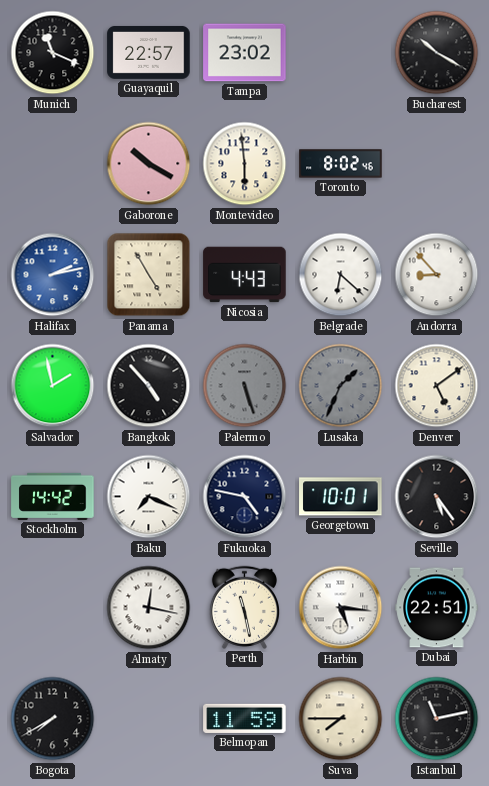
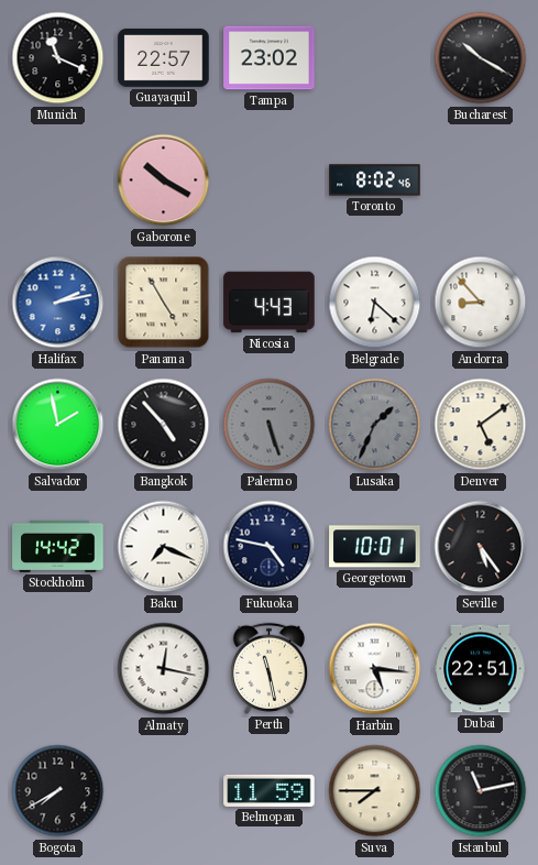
Montevideo: 5:59 -> none (245, 164)
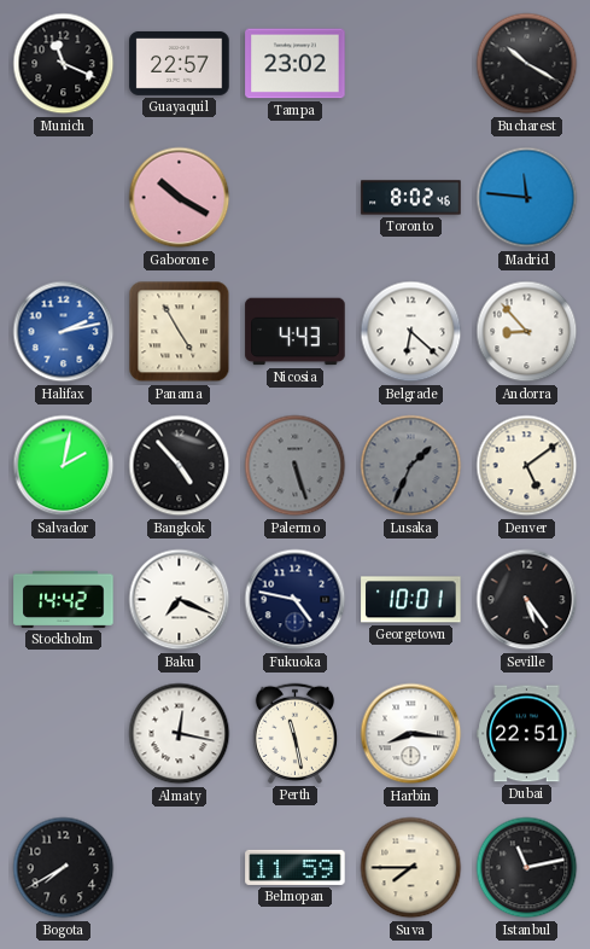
Madrid: none -> 11:46 (527, 198)
Salvador: 1:58 -> 2:02 (64, 466)
Harbin: 5:16 -> 8:16 (411, 734)
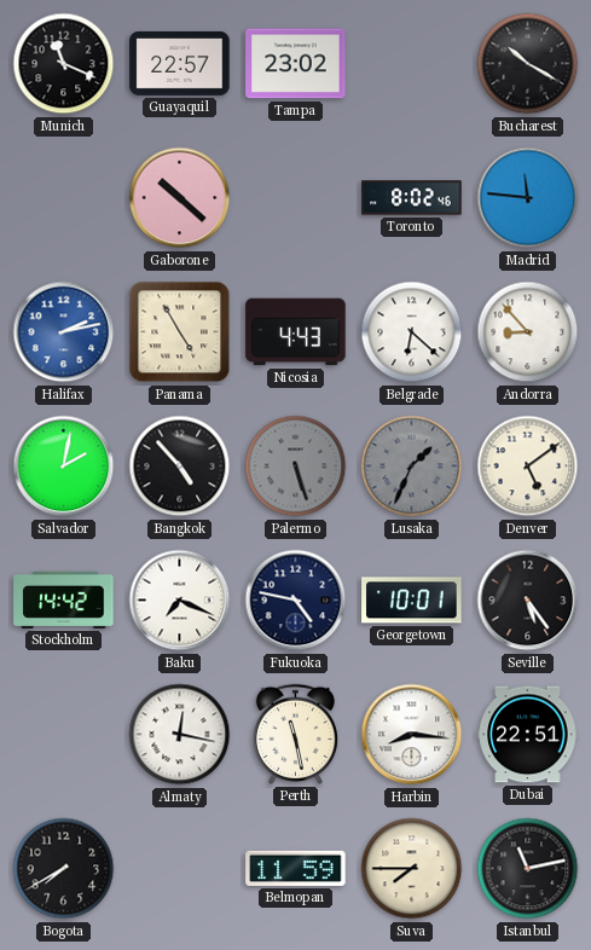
Gaborone: 10:20 -> 10:22 (180, 198)
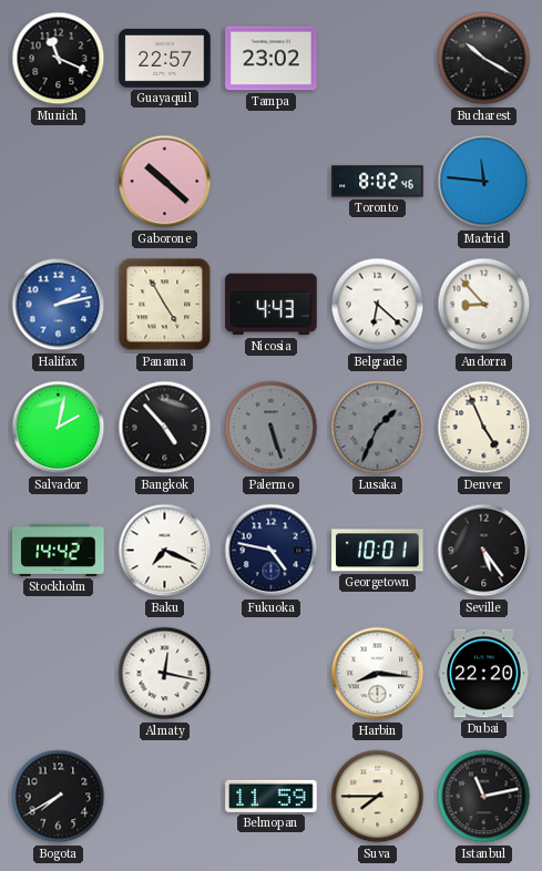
Denver: 5:09 -> 4:56 (484, 428)
Perth: 11:28 -> none (295, 734)
Dubai: 22:51 -> 22:20 (484, 674)
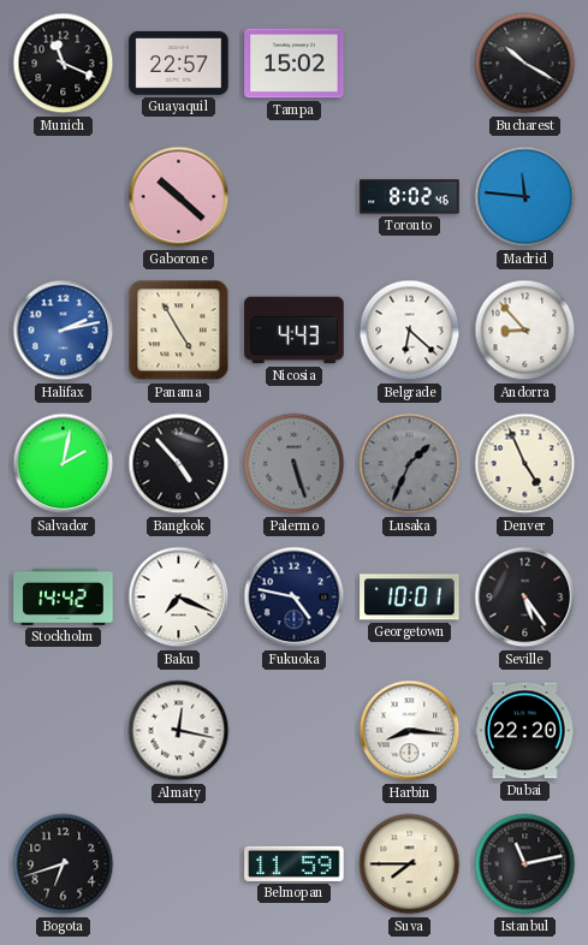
Tampa: 23:02 -> 15:02 (295, 64)
Bogota: 7:40 -> 6:42 (64, 864)
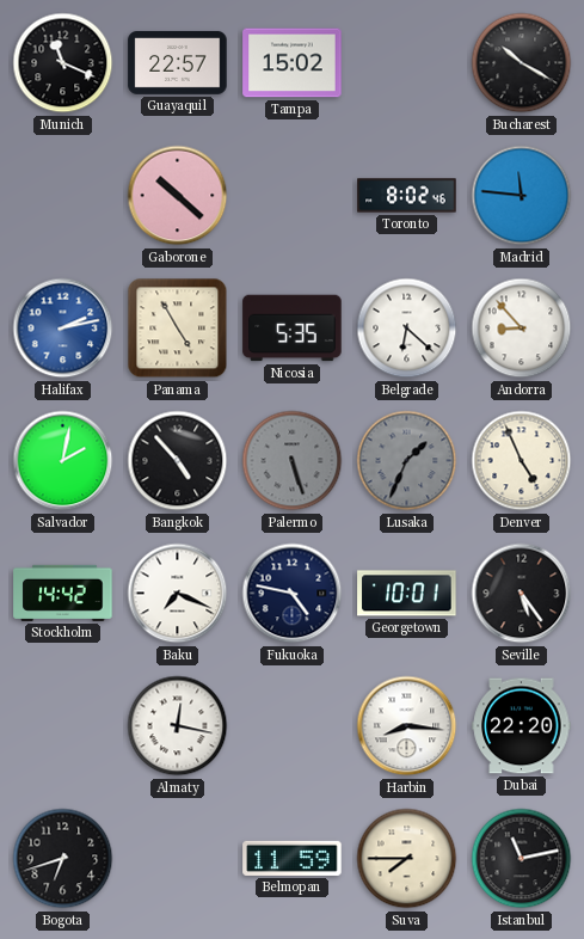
Nicosia: 4:43 -> 5:35 (293, 329)
